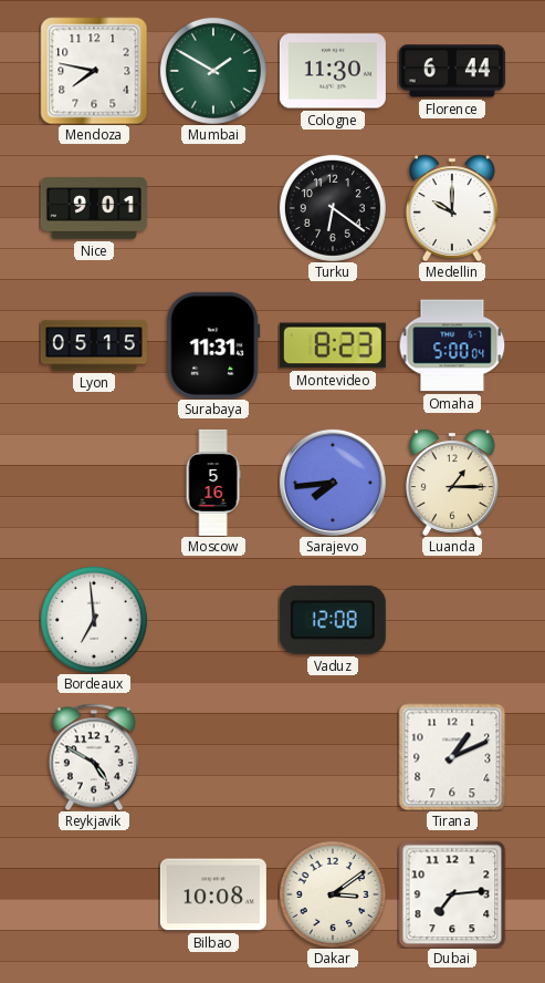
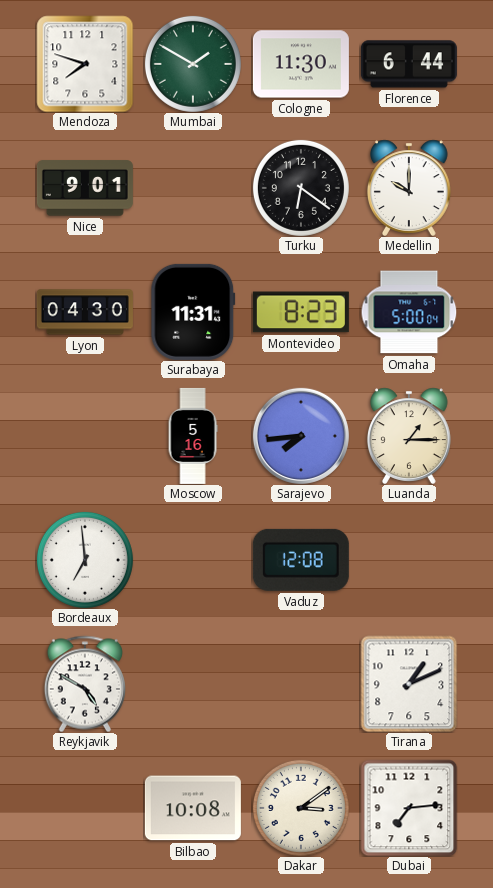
Mendoza: 7:47 -> 7:48 (85, 64)
Lyon: 05:15 -> 04:30 (85, 312)
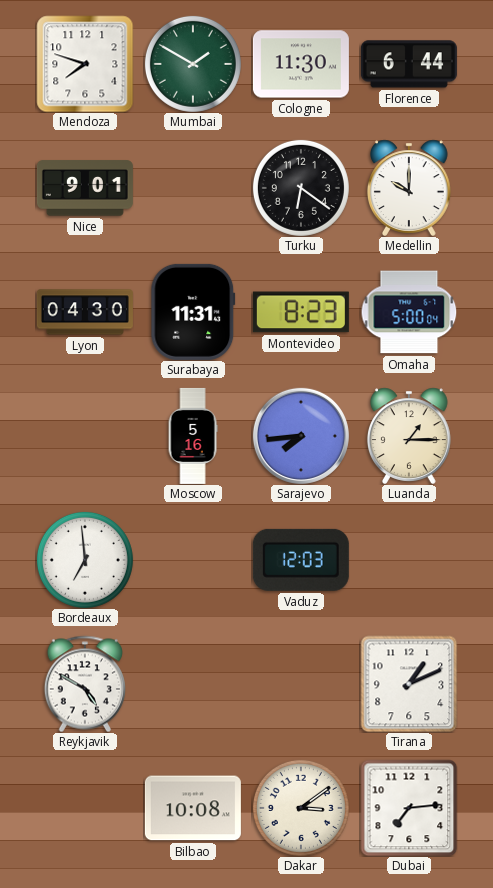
Vaduz: 12:08 -> 12:03 (301, 560)
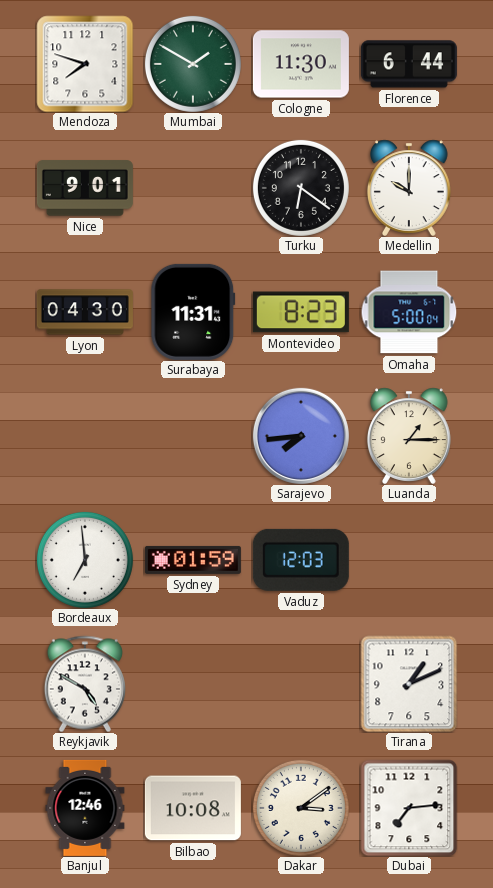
Moscow: 5:16 -> none (193, 436)
Sydney: none -> 01:59 (193, 560)
Banjul: none -> 12:46 (85, 808)
